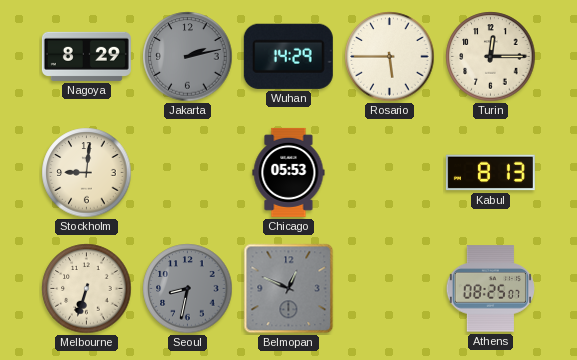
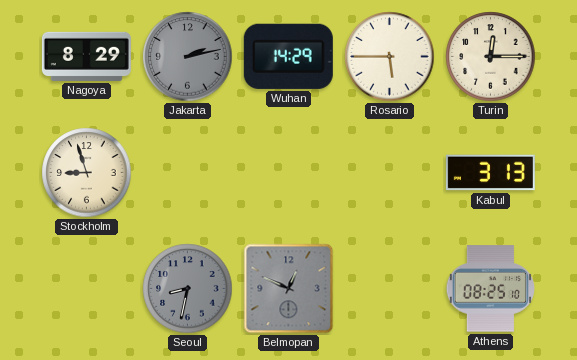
Stockholm: 9:01 -> 8:57 (87, 173)
Chicago: 05:53 -> none (289, 172)
Kabul: 8:13 -> 3:13 (490, 173)
Melbourne: 6:33 -> none (87, 289)
Athens: 08:25:07 -> 08:25:10 (490, 289)
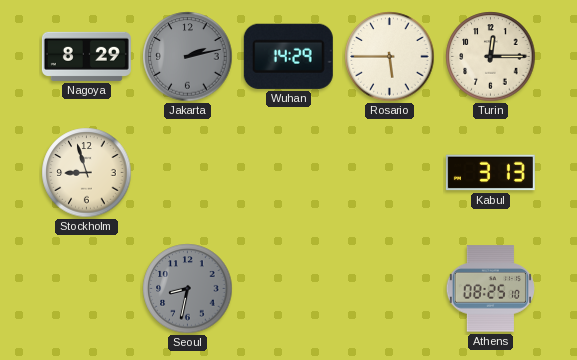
Belmopan: 12:49 -> none (289, 289)
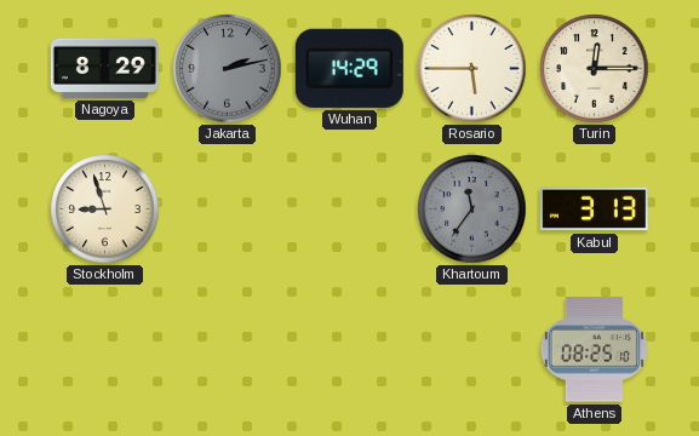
Khartoum: none -> 11:36 (472, 210)
Seoul: 8:32 -> none (188, 289)
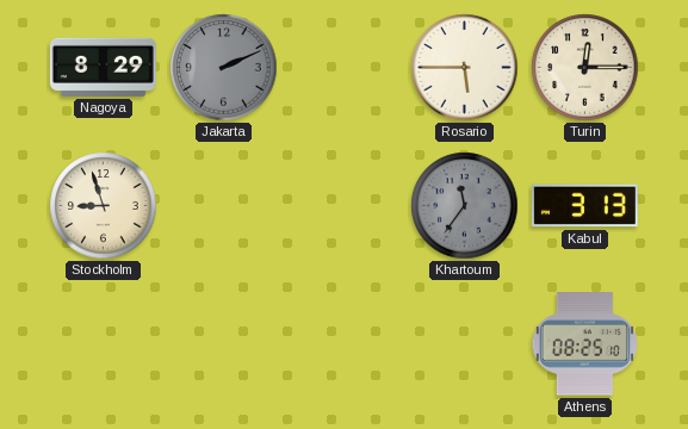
Jakarta: 2:13 -> 2:11 (224, 68)
Wuhan: 14:29 -> none (349, 68)
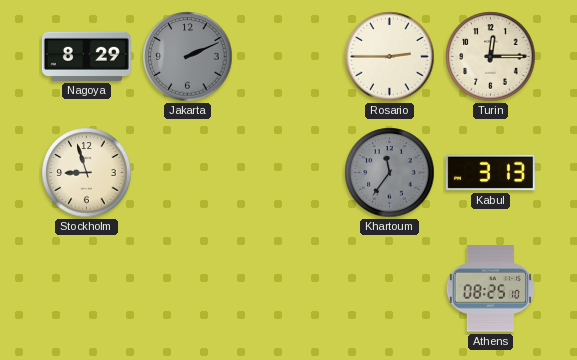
Rosario: 5:45 -> 2:45 (390, 57)
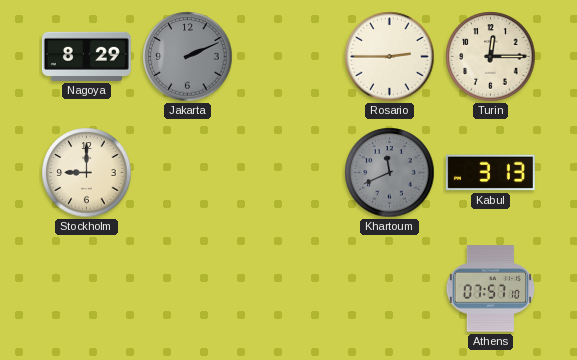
Stockholm: 8:57 -> 9:00 (87, 173)
Khartoum: 11:36 -> 11:41 (390, 173)
Athens: 08:25 -> 07:57 (490, 289)
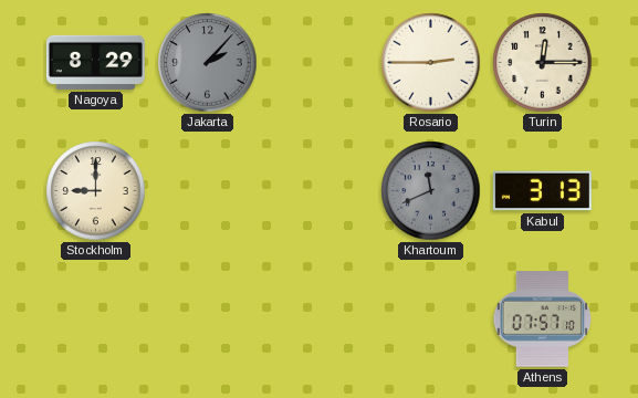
Jakarta: 2:11 -> 2:07 (208, 63)
